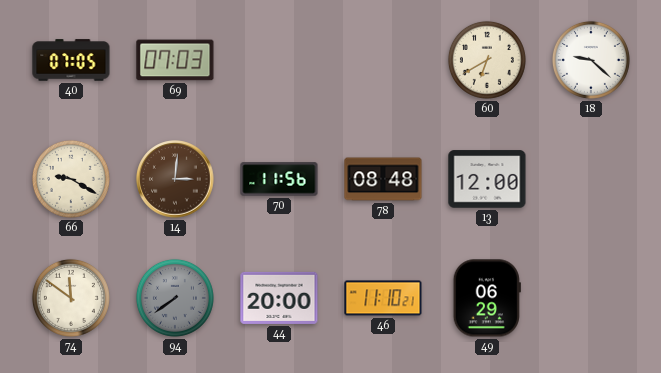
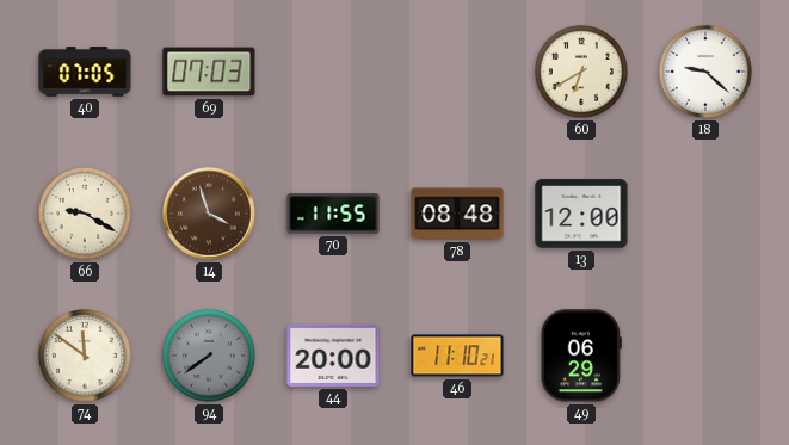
14: 3:01 -> 3:57 (209, 214)
70: 11:56 -> 11:55 (333, 214)
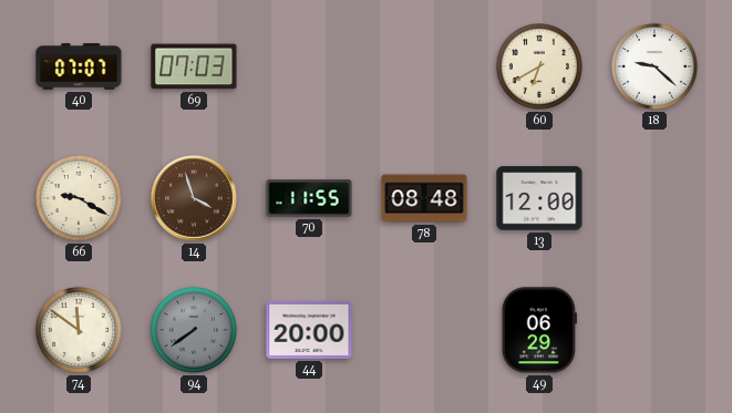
40: 07:05 -> 07:07 (79, 66)
46: 11:10 -> none (457, 356)
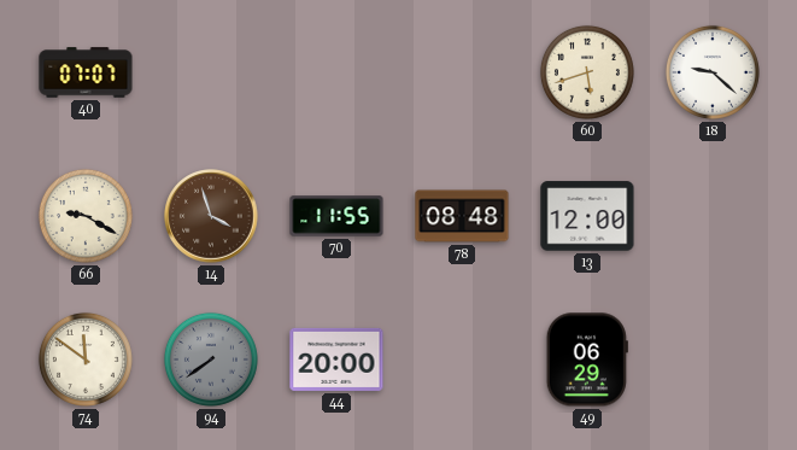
69: 07:03 -> none (194, 66)
60: 6:40 -> 5:42 (587, 72)
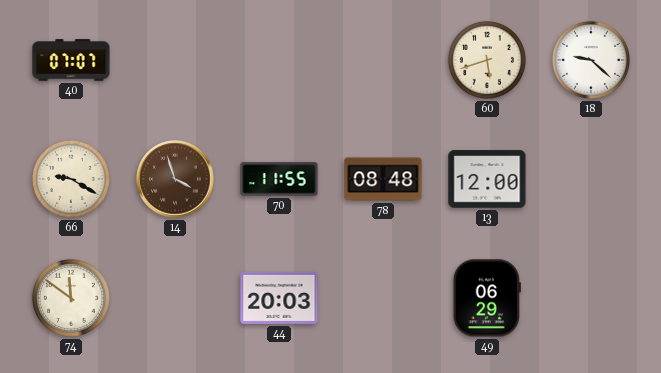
94: 7:39 -> none (211, 360)
44: 20:00 -> 20:03 (279, 298)
